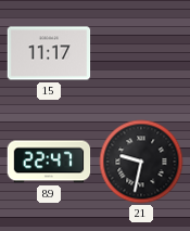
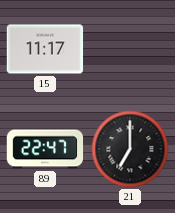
21: 9:32 -> 7:00 (130, 149)
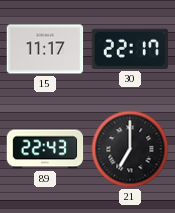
30: none -> 22:17 (129, 49)
89: 22:47 -> 22:43 (45, 149)
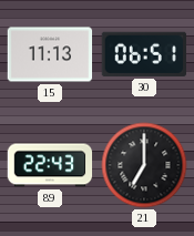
15: 11:17 -> 11:13 (50, 54)
30: 22:17 -> 06:51 (143, 54)
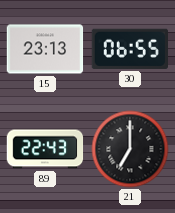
15: 11:13 -> 23:13 (45, 49)
30: 06:51 -> 06:55 (129, 49)
